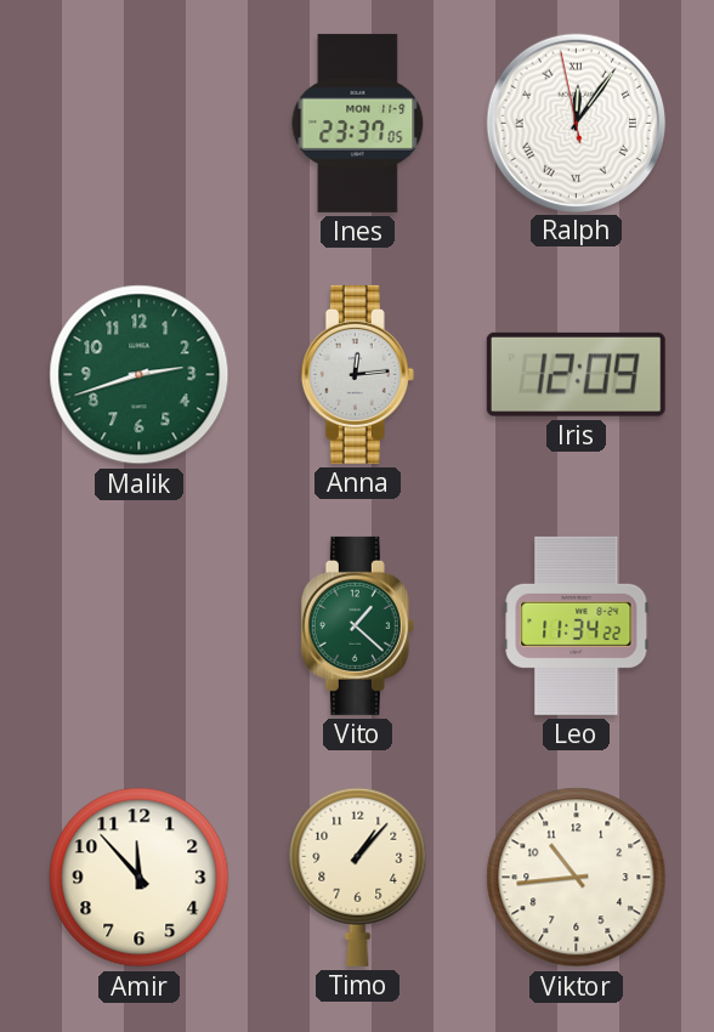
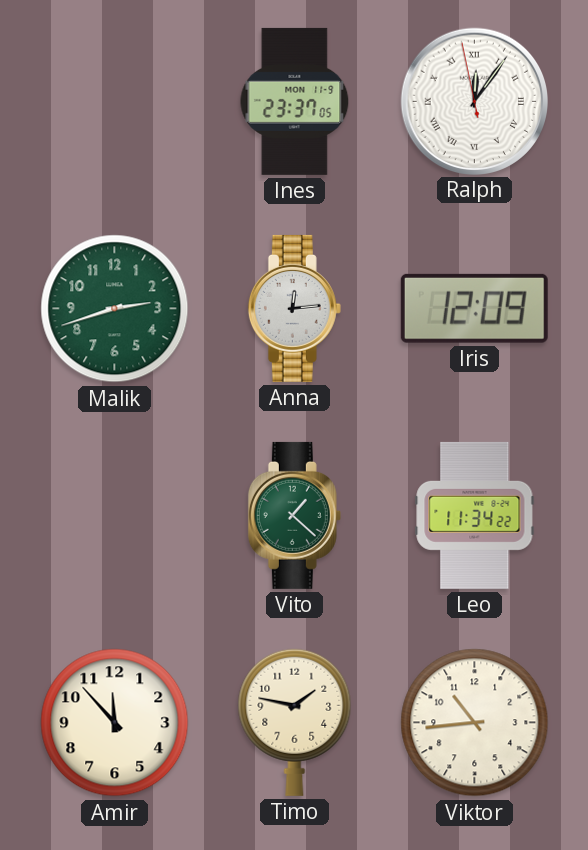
Timo: 1:07 -> 1:47 (295, 722)
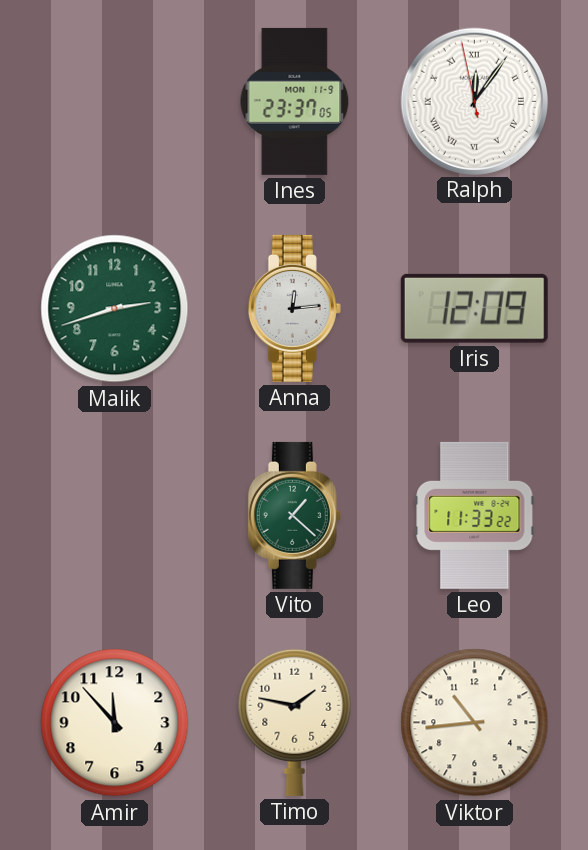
Leo: 11:34 -> 11:33 (475, 515)
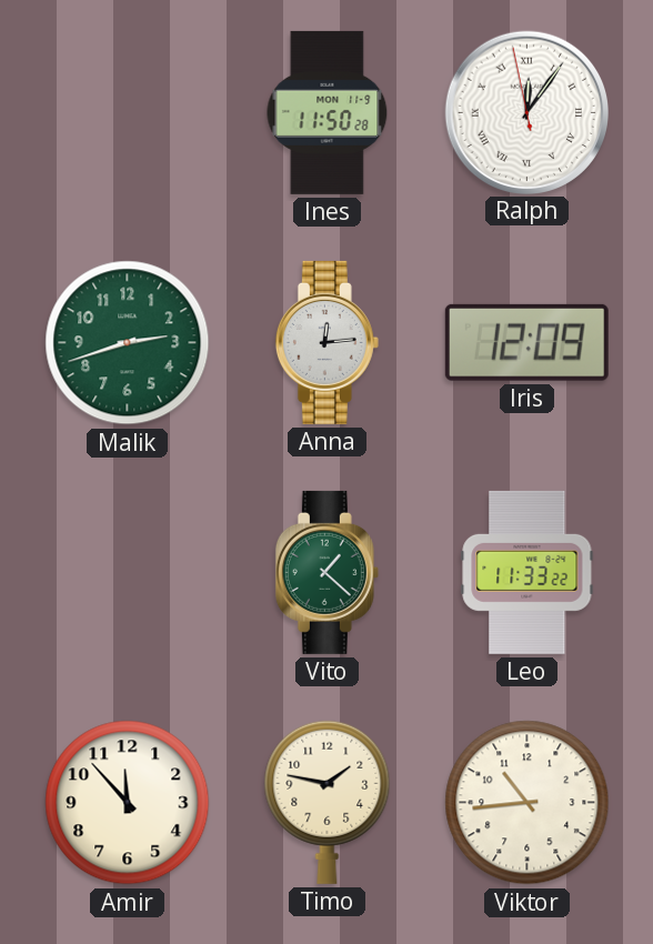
Ines: 23:37 -> 11:50 (328, 112)
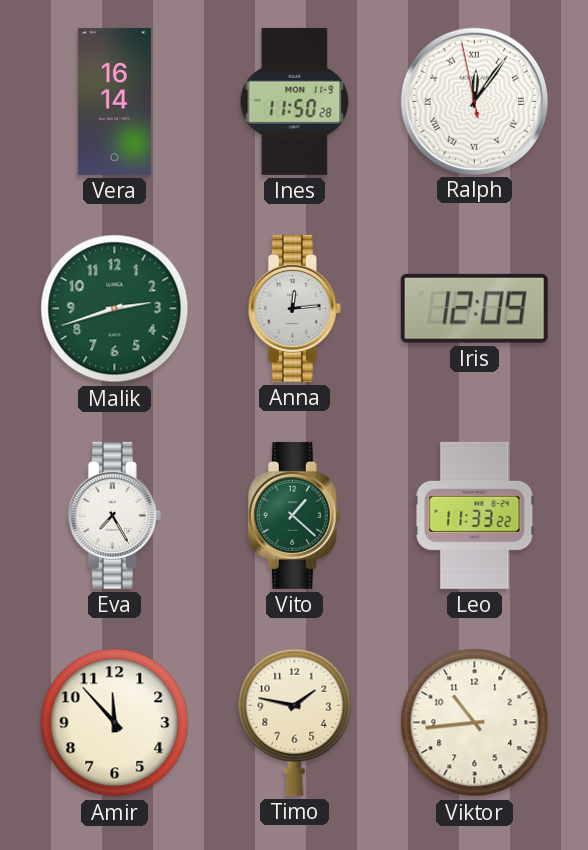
Vera: none -> 16:14 (114, 101)
Eva: none -> 7:25 (114, 515)
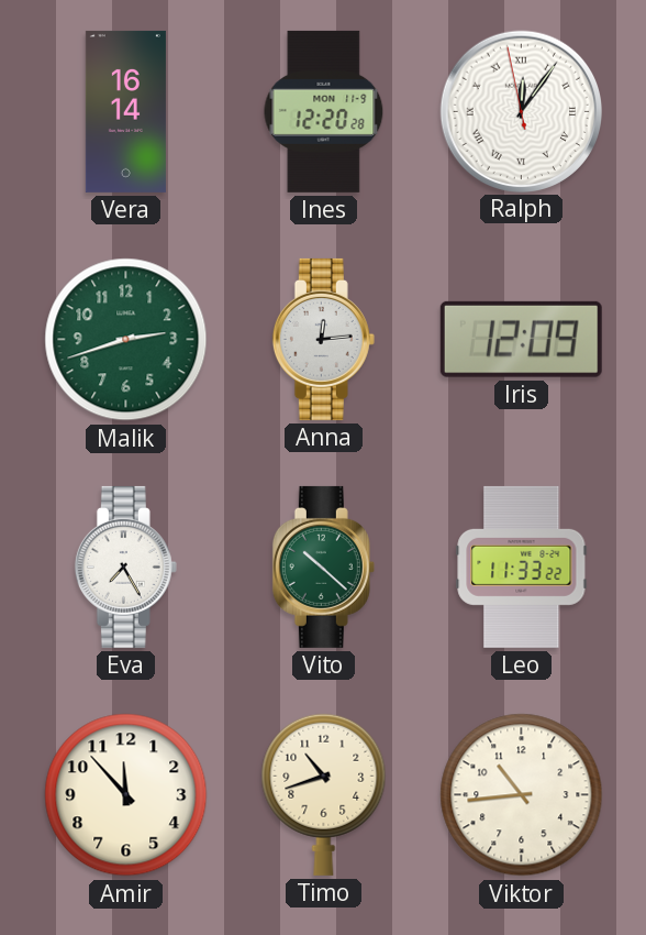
Ines: 11:50 -> 12:20 (324, 111)
Vito: 1:22 -> 10:22 (323, 566)
Timo: 1:47 -> 10:42 (324, 794)
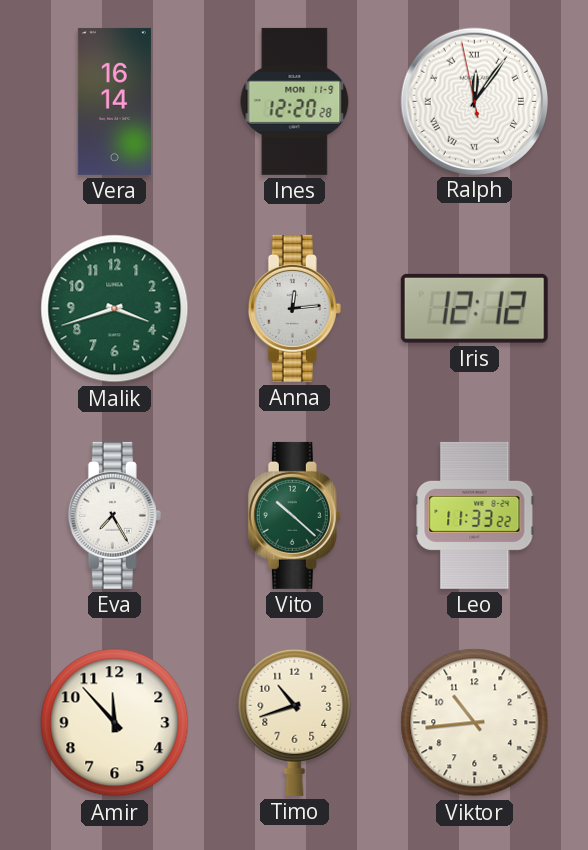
Malik: 2:42 -> 3:42 (115, 309)
Iris: 12:09 -> 12:12 (474, 308)
